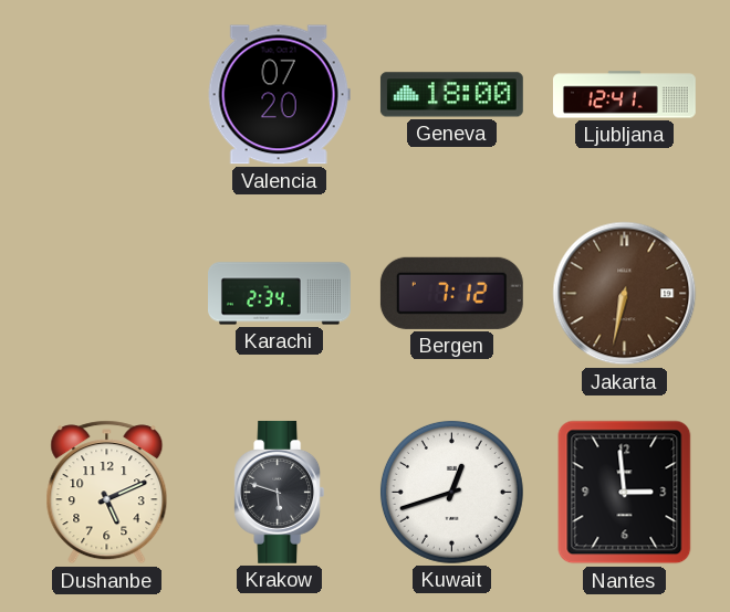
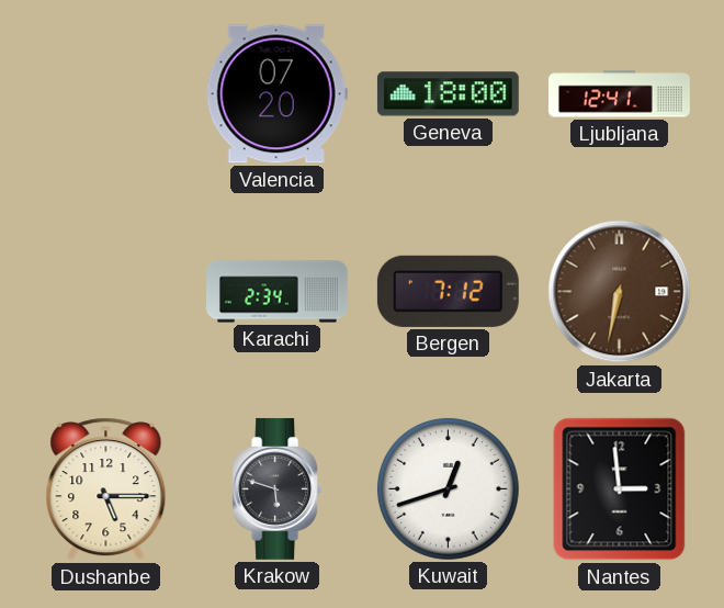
Dushanbe: 5:11 -> 5:15 (106, 489)
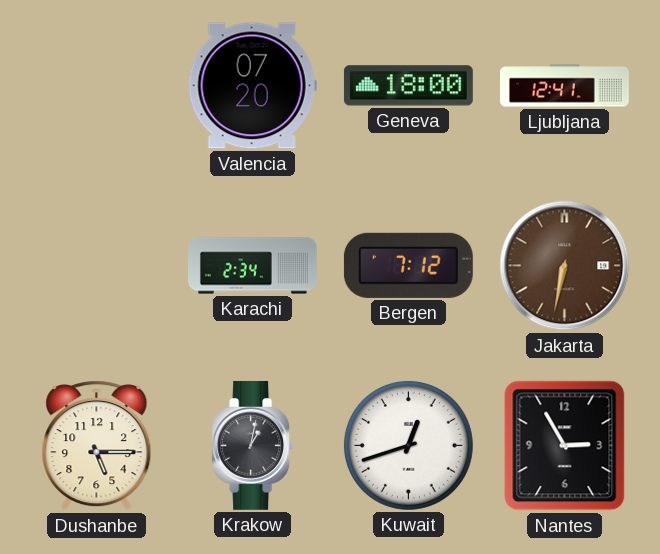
Krakow: 5:48 -> 1:02 (253, 445)
Nantes: 2:59 -> 2:55 (565, 446)
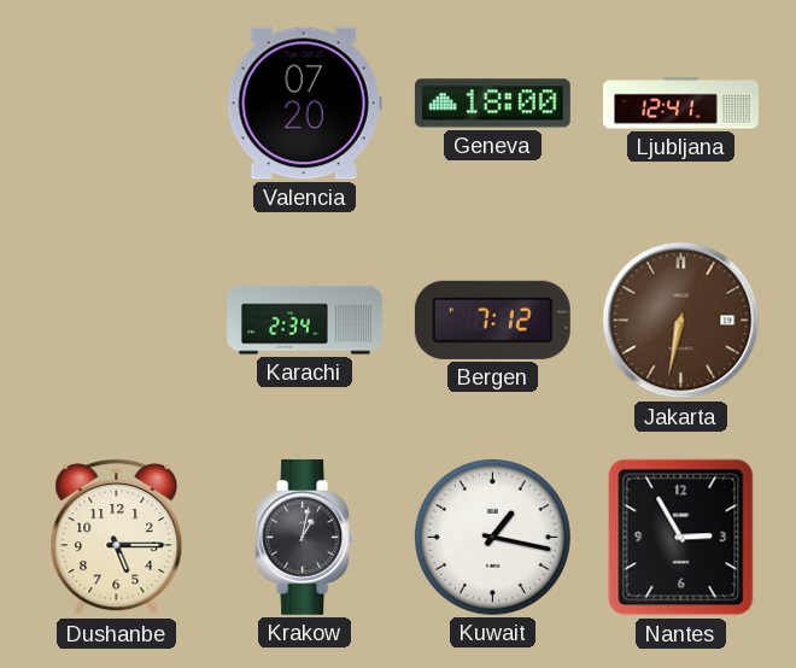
Kuwait: 12:42 -> 1:17 (492, 537)
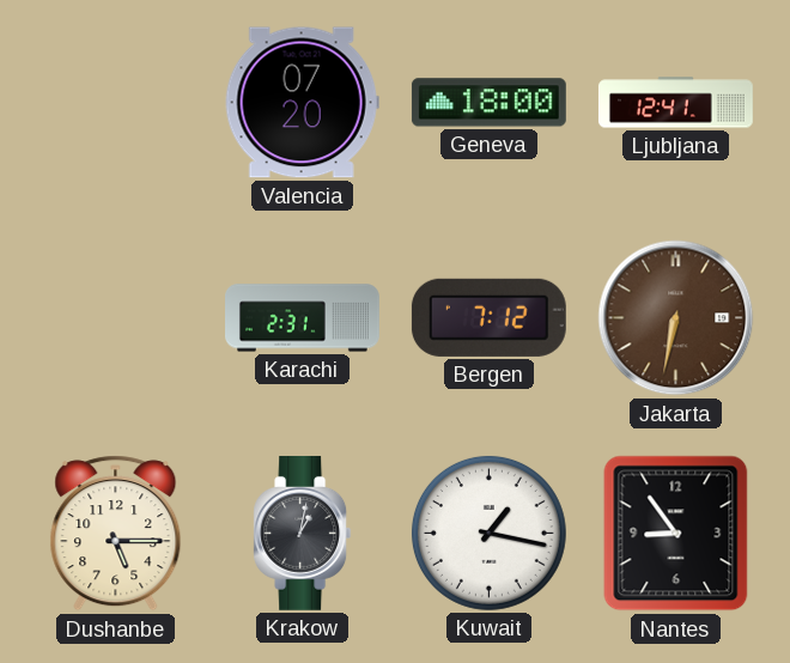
Karachi: 2:34 -> 2:31 (303, 318)
Nantes: 2:55 -> 8:54 (676, 534)
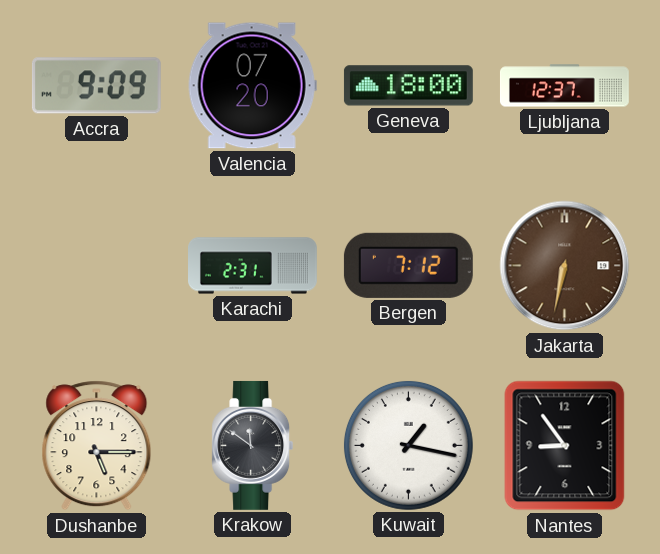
Accra: none -> 9:09 (96, 86)
Ljubljana: 12:41 -> 12:37 (564, 86)
Krakow: 1:02 -> 11:51 (253, 445)
